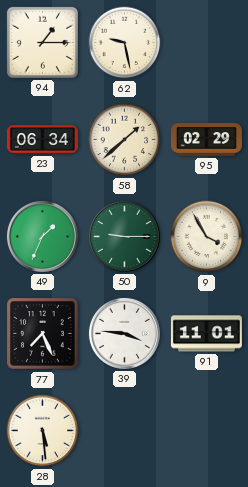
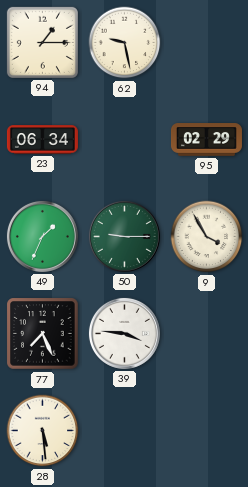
58: 1:38 -> none (125, 140)
91: 11:01 -> none (206, 334)
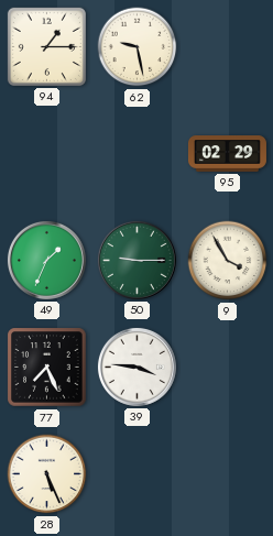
23: 06:34 -> none (42, 140)
28: 5:29 -> 5:26 (47, 474)
